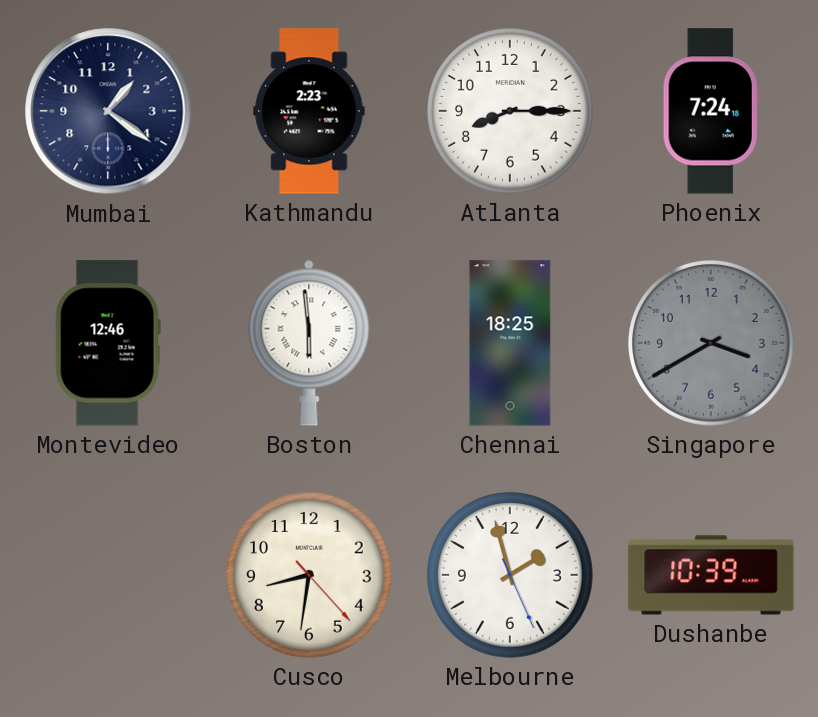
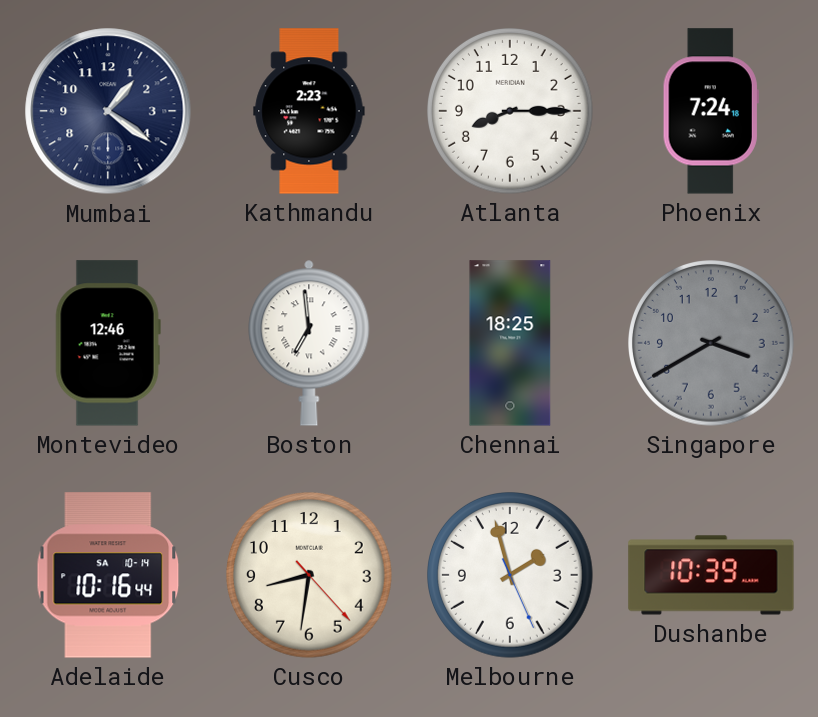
Boston: 5:59 -> 6:59 (309, 343)
Adelaide: none -> 10:16 (108, 575)
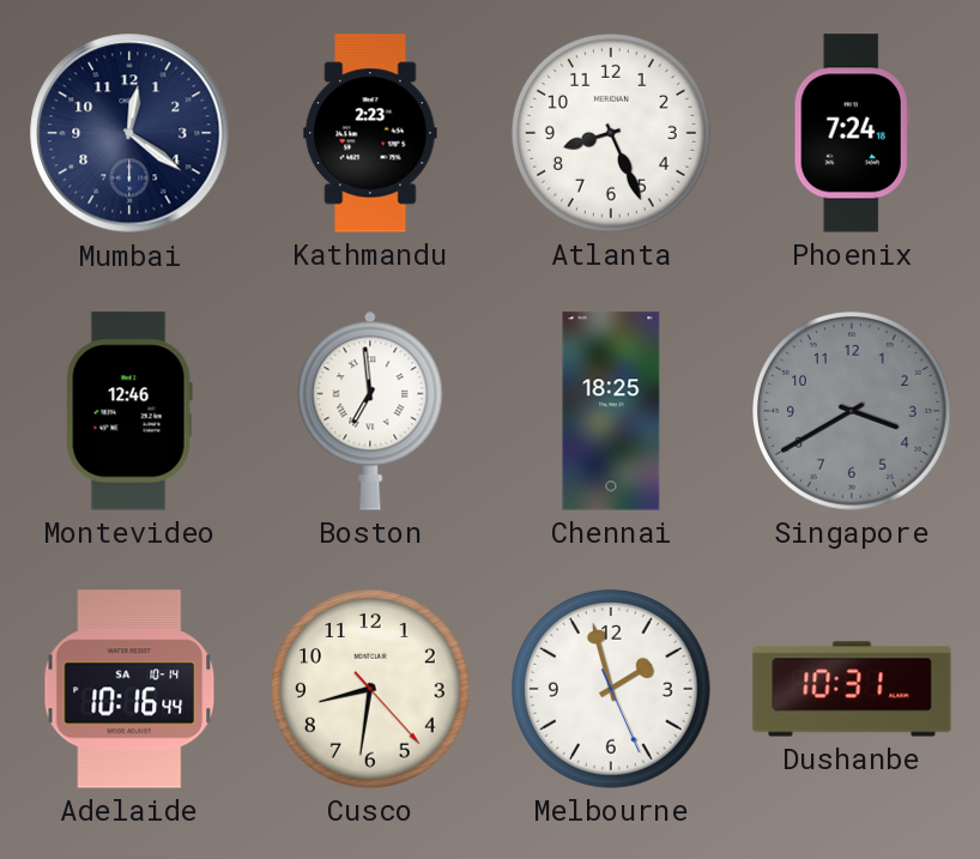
Mumbai: 1:21 -> 12:21 (129, 133)
Atlanta: 8:15 -> 8:26 (612, 134)
Dushanbe: 10:39 -> 10:31 (852, 689)
